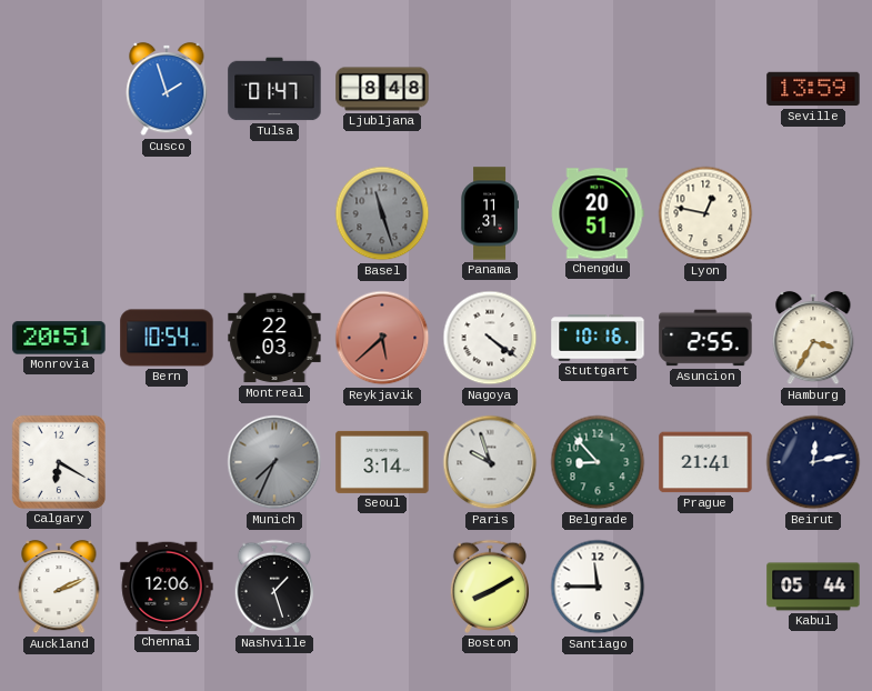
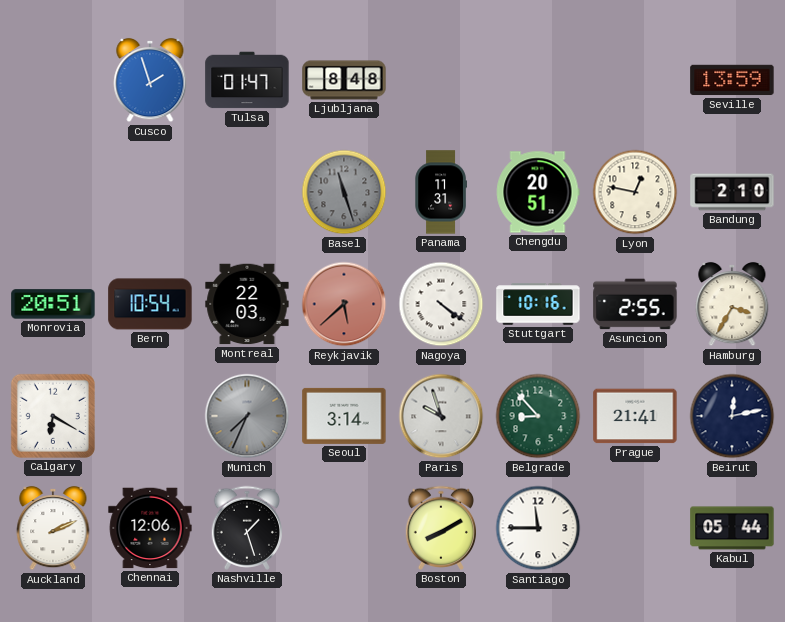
Bandung: none -> 2:10 (732, 192)
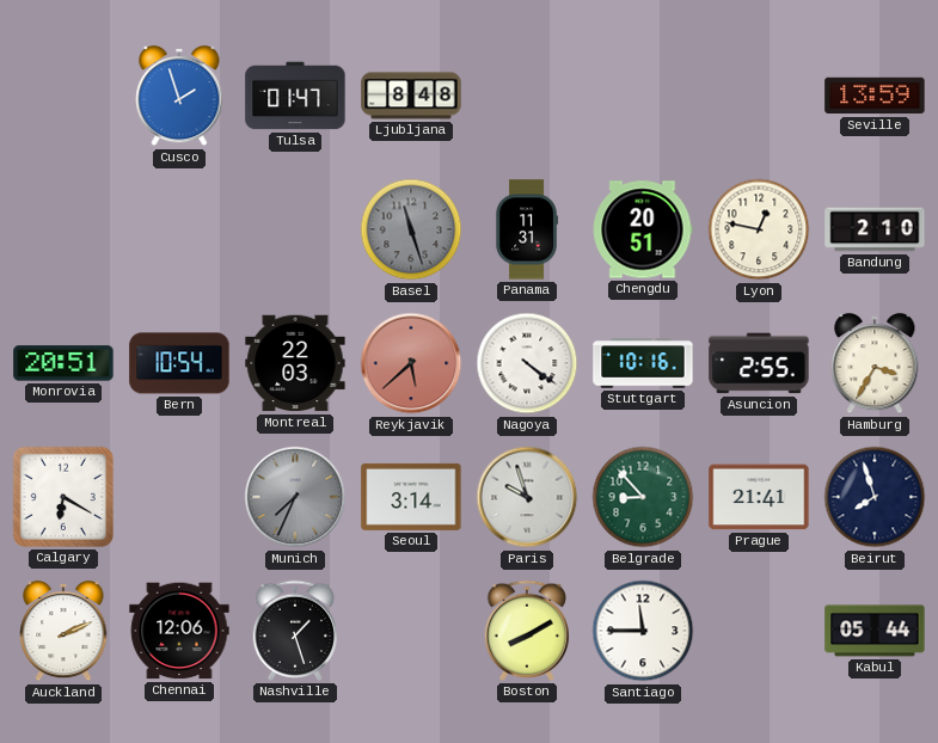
Beirut: 12:13 -> 7:57 (875, 497)
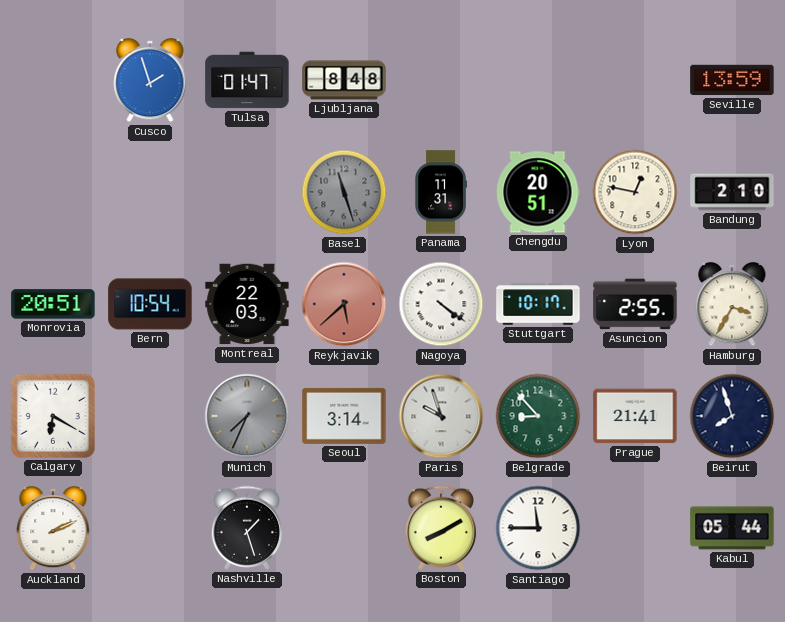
Stuttgart: 10:16 -> 10:17 (538, 304)
Chennai: 12:06 -> none (179, 631)
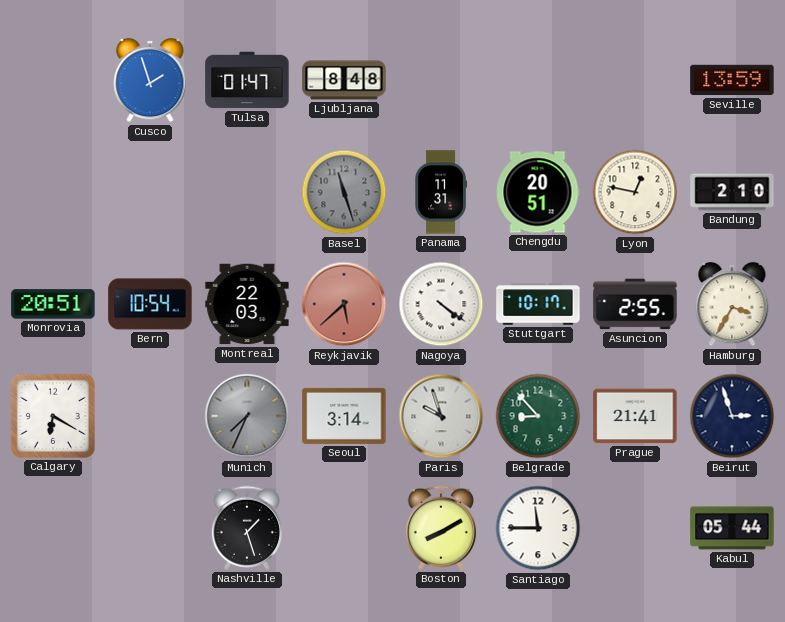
Beirut: 7:57 -> 2:57 (732, 416)
Auckland: 2:11 -> none (53, 528)
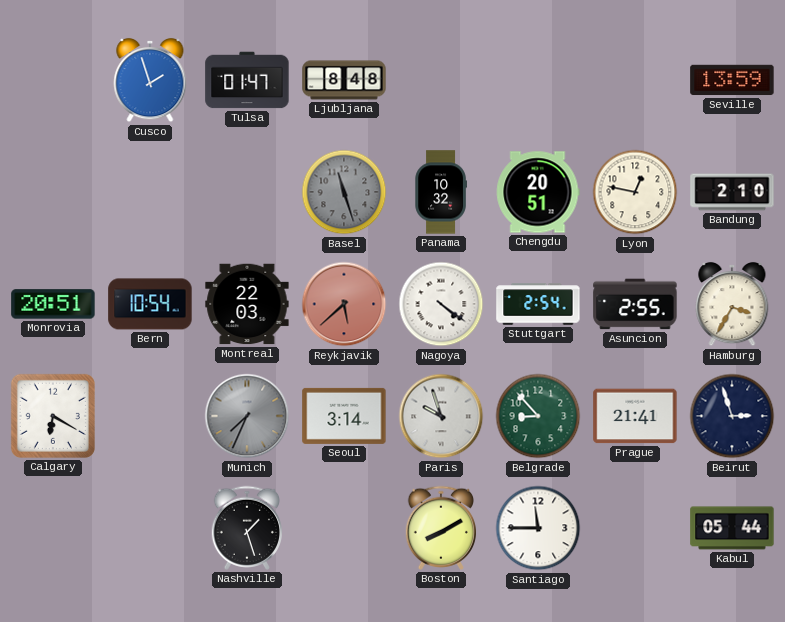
Panama: 11:31 -> 10:32 (441, 192)
Stuttgart: 10:17 -> 2:54 (538, 304)
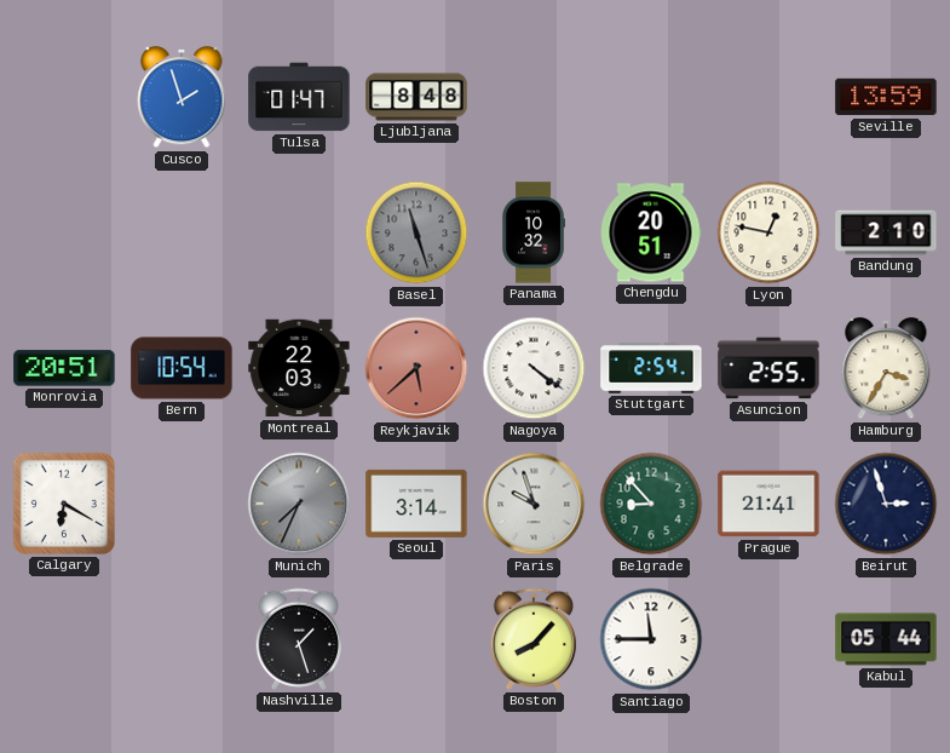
Boston: 8:10 -> 8:07 (532, 639)
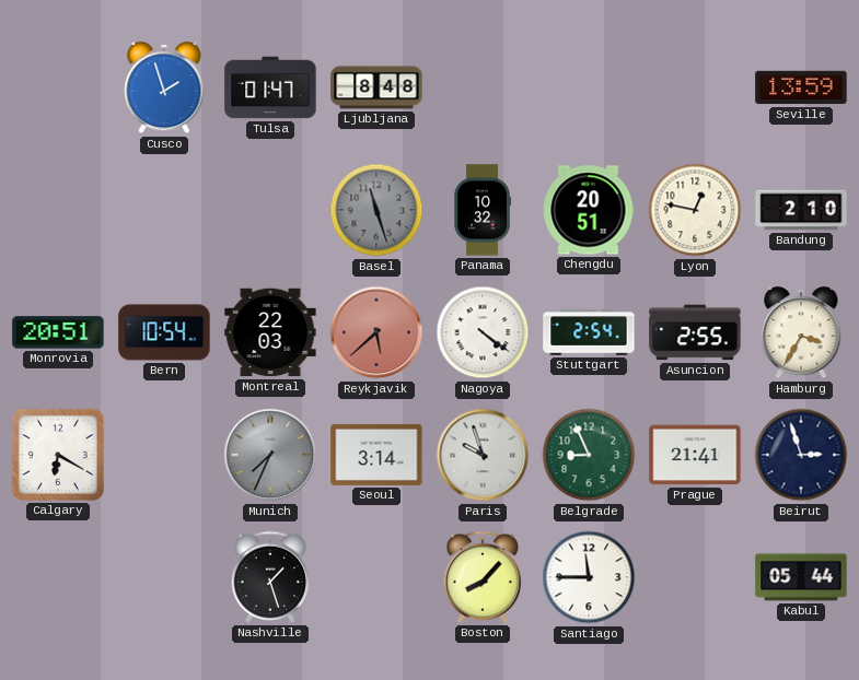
Belgrade: 8:53 -> 8:56 (589, 455)
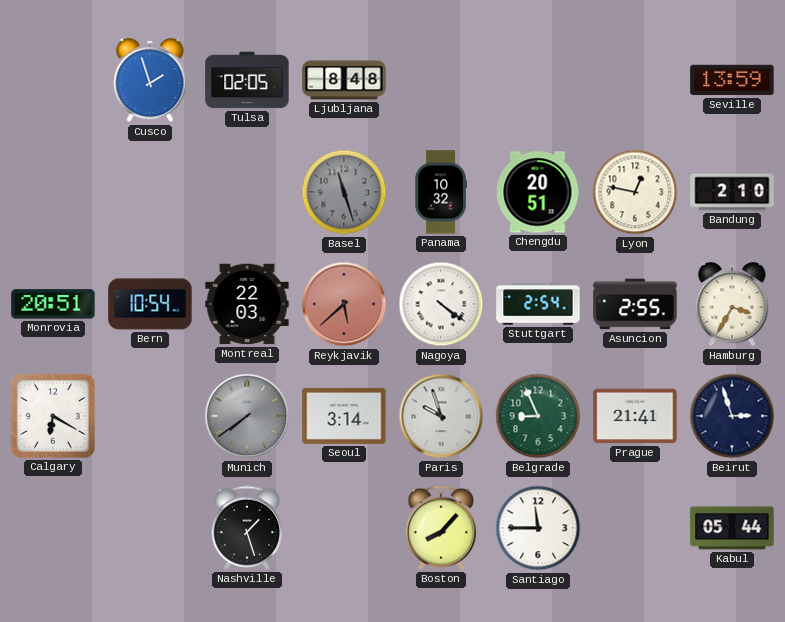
Tulsa: 01:47 -> 02:05 (247, 80)
Munich: 7:34 -> 7:39 (247, 416)
